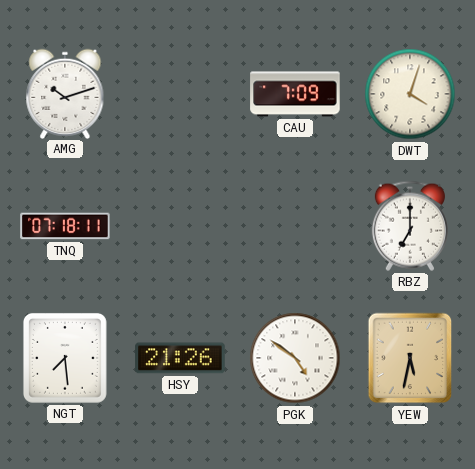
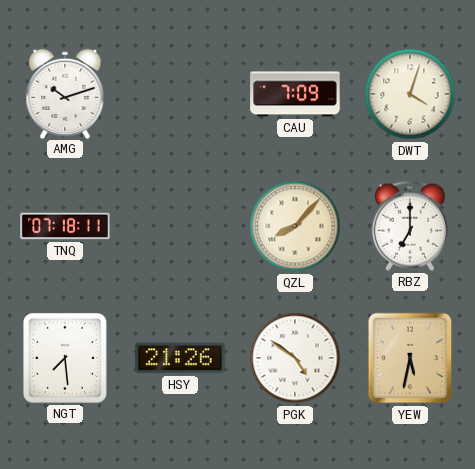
QZL: none -> 8:07 (295, 226)
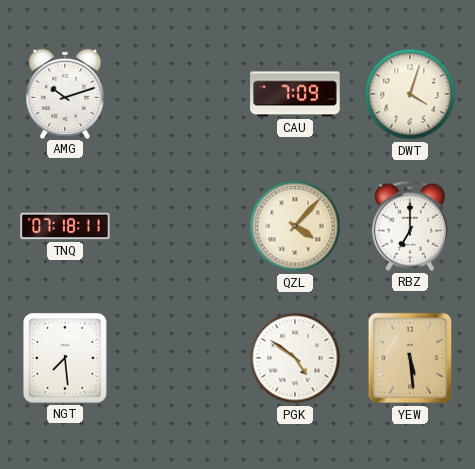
QZL: 8:07 -> 4:07 (295, 226)
HSY: 21:26 -> none (180, 358)
YEW: 5:32 -> 5:29 (410, 358)
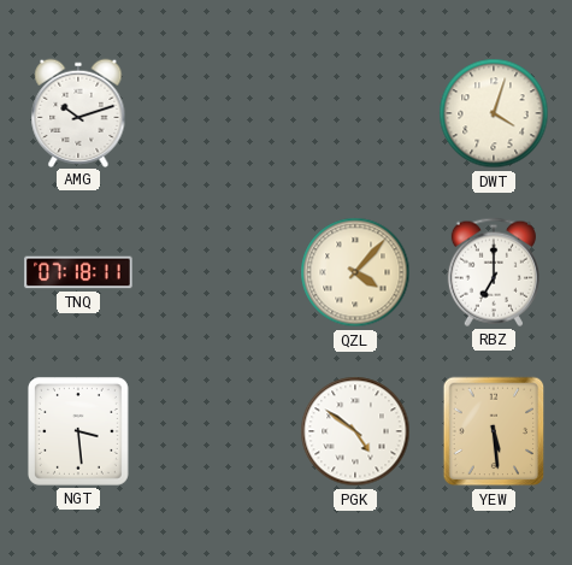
CAU: 7:09 -> none (295, 94)
NGT: 7:29 -> 3:29 (78, 431)
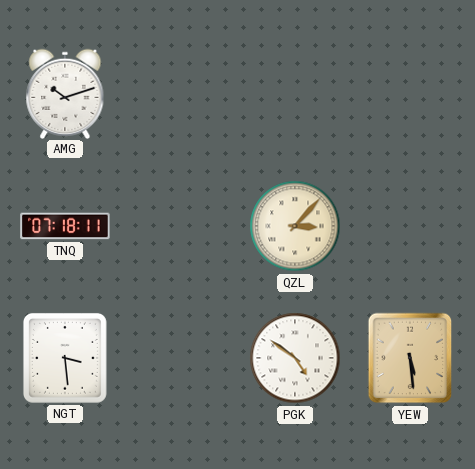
DWT: 4:03 -> none (494, 113)
QZL: 4:07 -> 3:07 (295, 226)
RBZ: 7:00 -> none (494, 272)
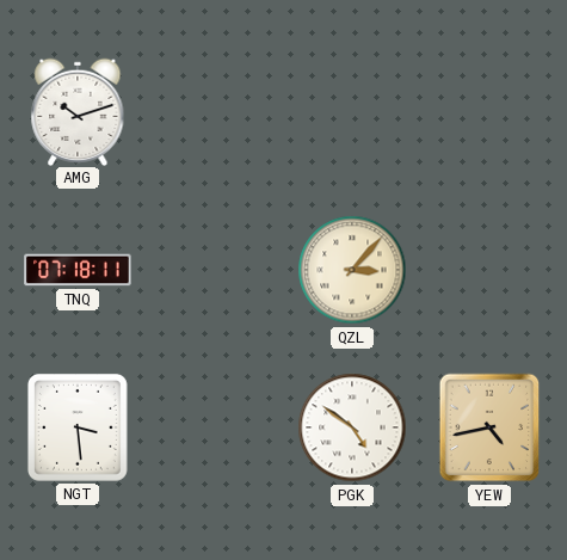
YEW: 5:29 -> 4:43 (489, 427)
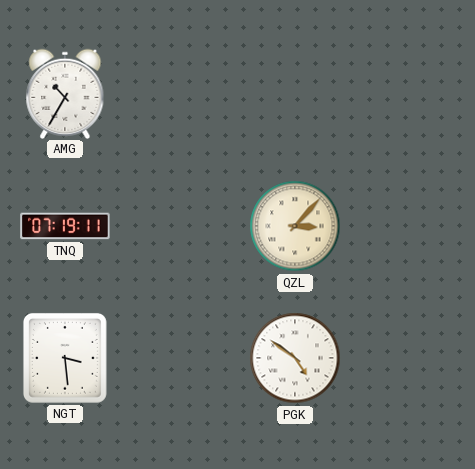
AMG: 10:12 -> 10:35 (65, 93)
TNQ: 07:18 -> 07:19 (65, 226)
YEW: 4:43 -> none (489, 427)
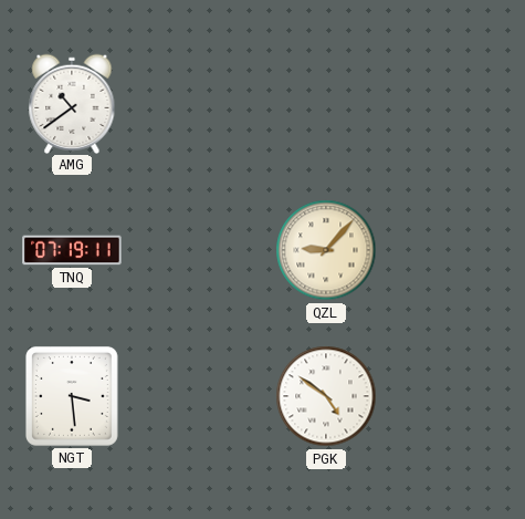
AMG: 10:35 -> 10:39 (72, 103)
QZL: 3:07 -> 9:07 (326, 250)
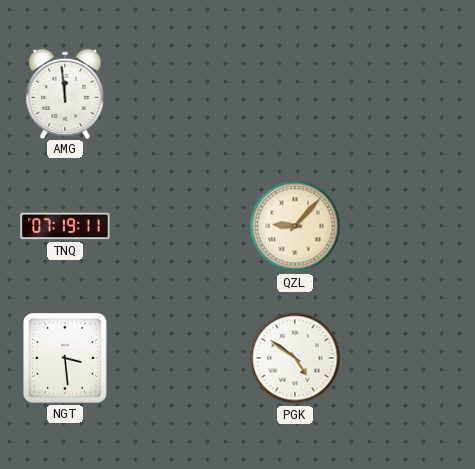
AMG: 10:39 -> 11:59 (65, 93)
